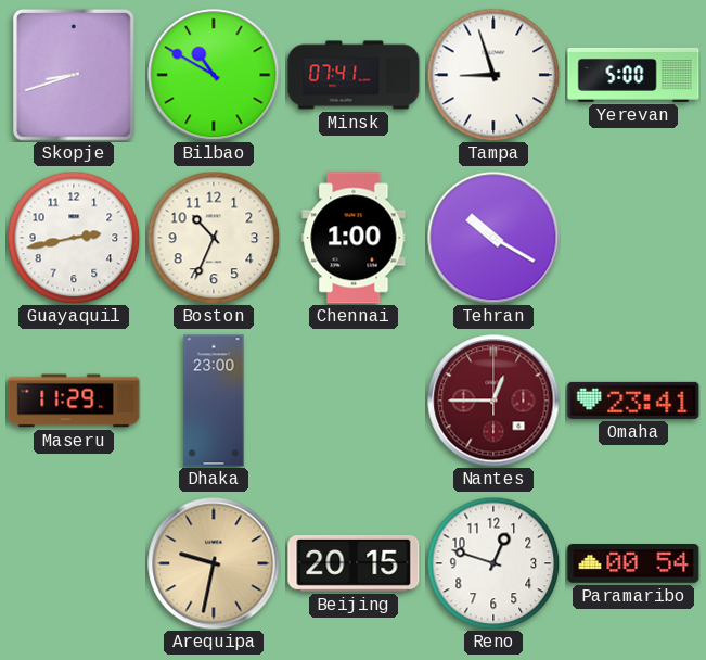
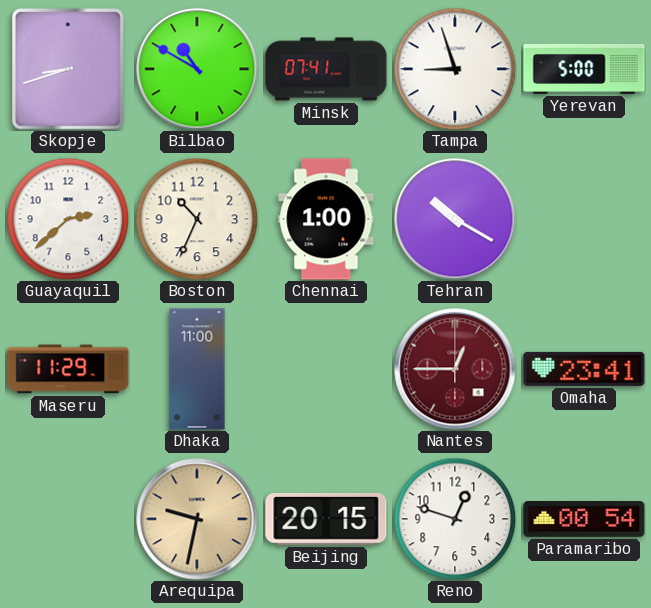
Guayaquil: 2:43 -> 2:38 (68, 219)
Dhaka: 23:00 -> 11:00 (197, 369)
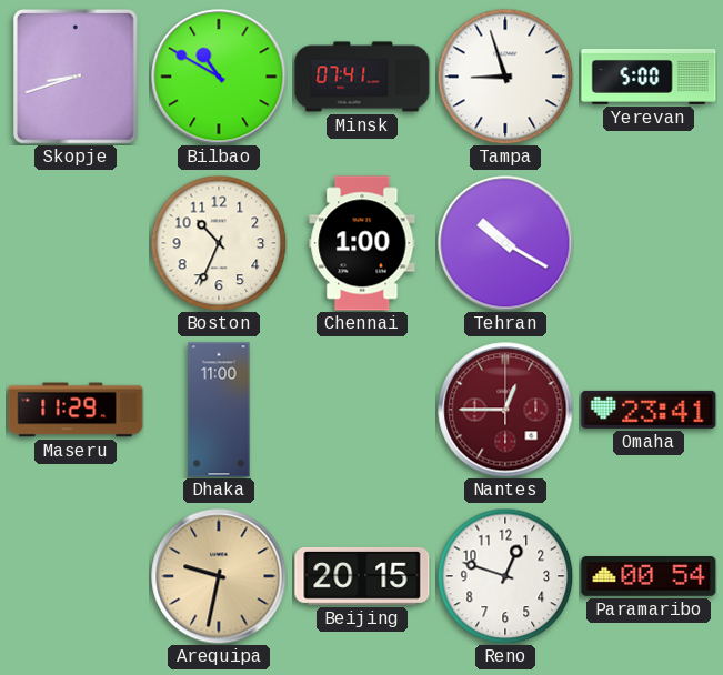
Guayaquil: 2:38 -> none (68, 219)
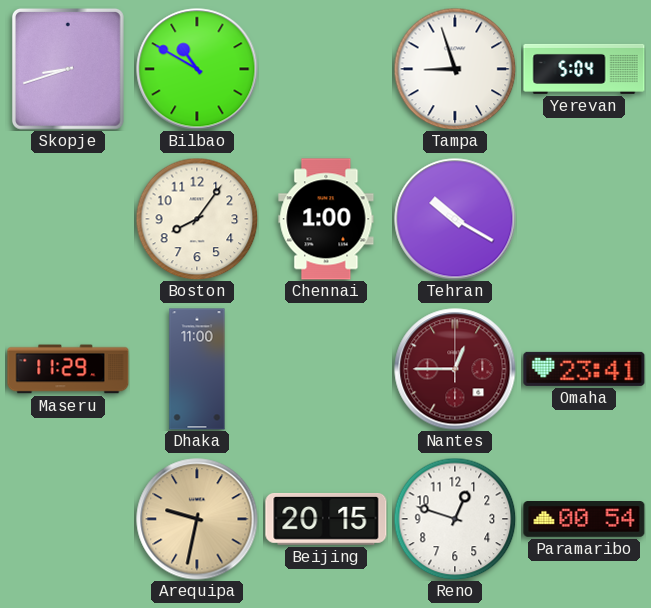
Minsk: 07:41 -> none (362, 77)
Yerevan: 5:00 -> 5:04 (584, 69)
Boston: 10:34 -> 8:06 (197, 219)
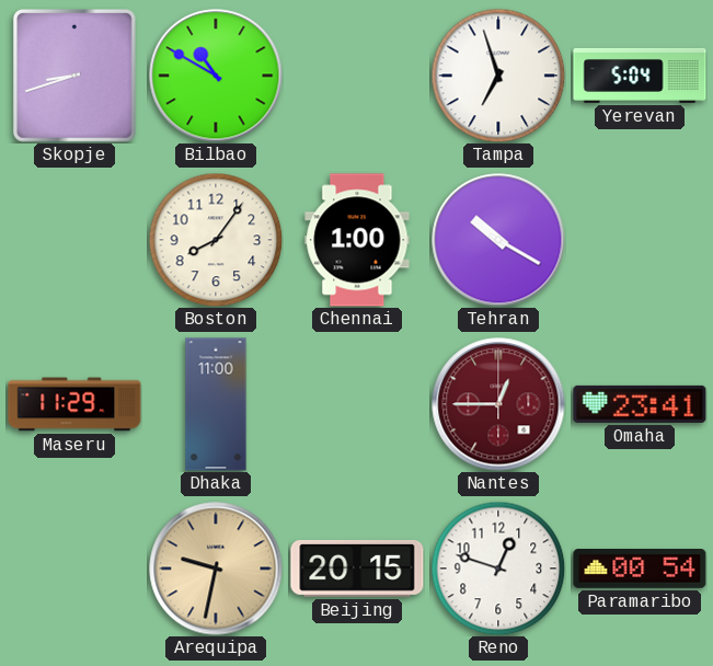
Tampa: 8:57 -> 6:57 (498, 76)
